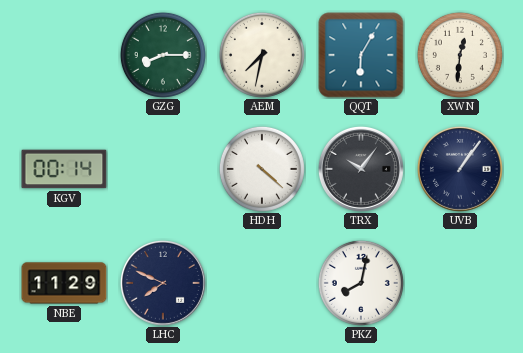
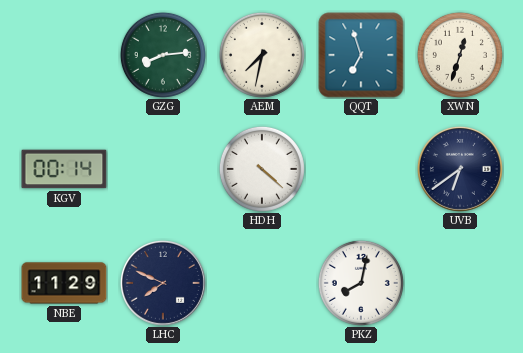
GZG: 8:15 -> 8:14 (163, 55)
QQT: 6:05 -> 6:57 (361, 55)
XWN: 12:31 -> 12:33 (460, 55)
TRX: 10:06 -> none (361, 169)
UVB: 1:06 -> 6:39 (460, 169)
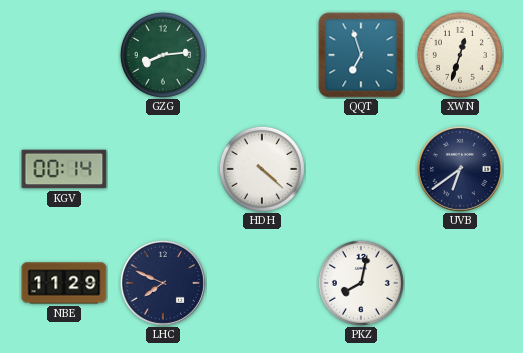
AEM: 7:32 -> none (262, 55)
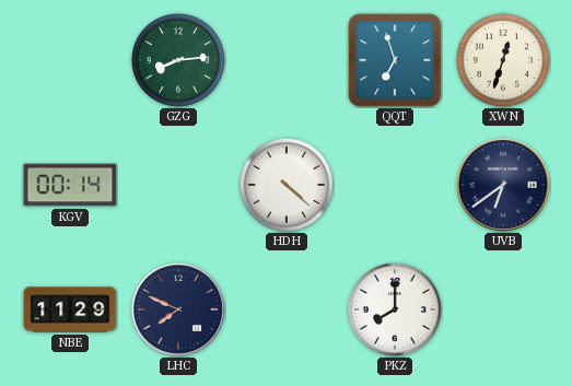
PKZ: 8:02 -> 8:00 (395, 309)
